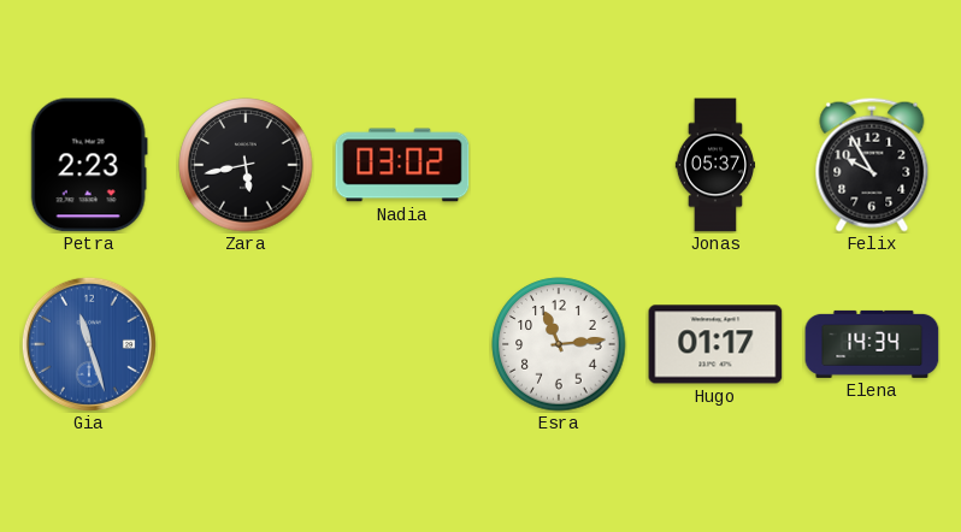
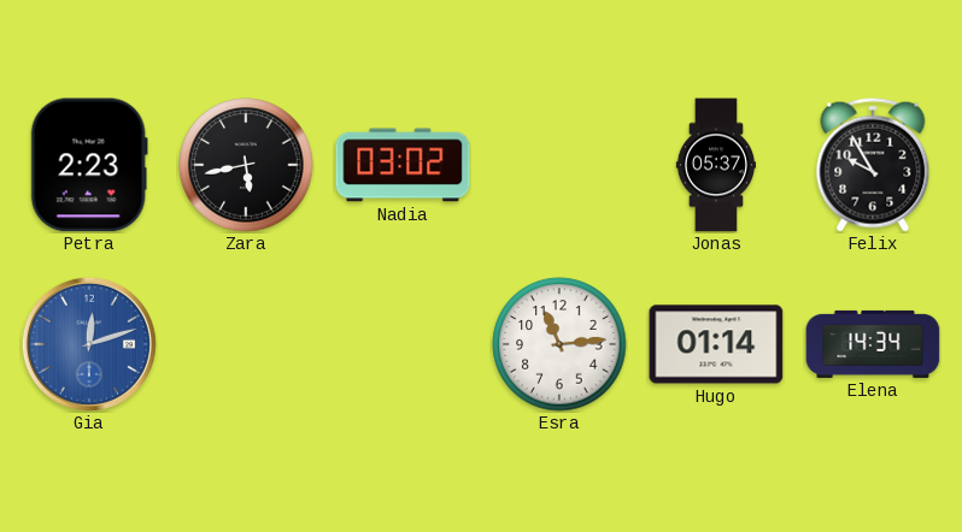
Gia: 11:27 -> 12:12 (89, 344)
Hugo: 01:17 -> 01:14 (716, 344)
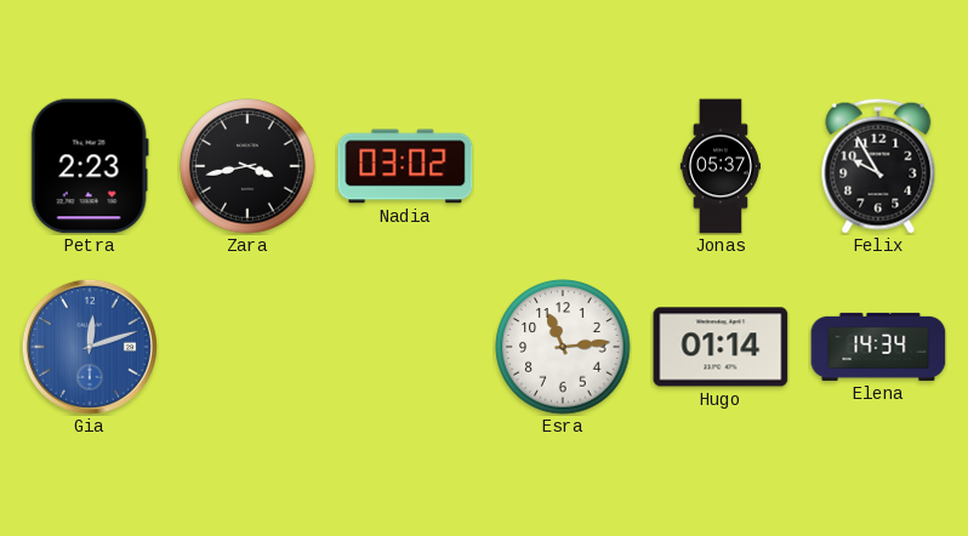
Zara: 5:43 -> 3:43 (247, 166)
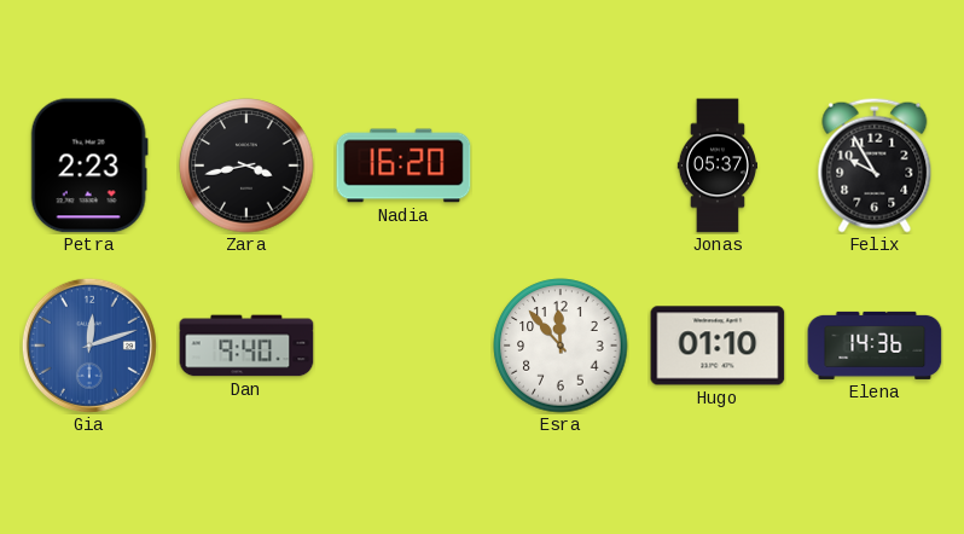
Nadia: 03:02 -> 16:20 (403, 166)
Dan: none -> 9:40 (246, 346)
Esra: 11:14 -> 11:53 (561, 346)
Hugo: 01:14 -> 01:10 (718, 346)
Elena: 14:34 -> 14:36 (875, 346)
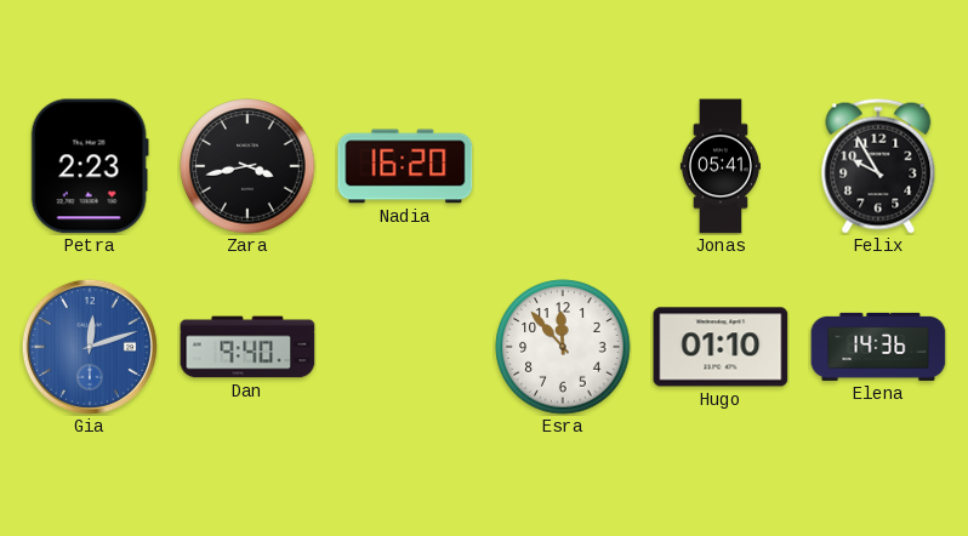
Jonas: 05:37 -> 05:41 (719, 166)
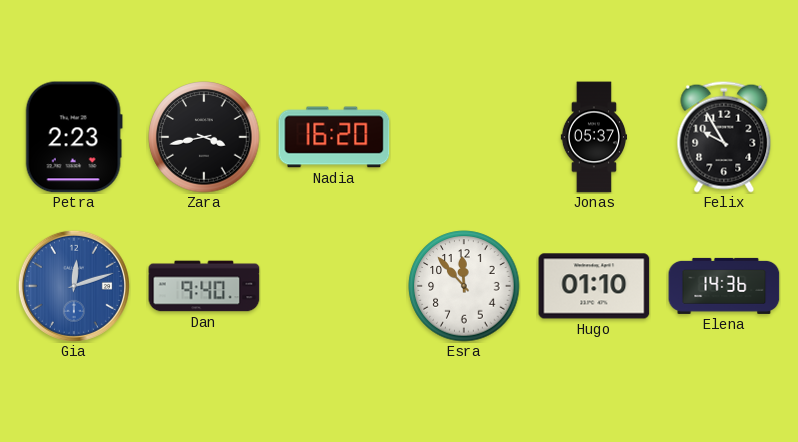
Jonas: 05:41 -> 05:37 (593, 137)
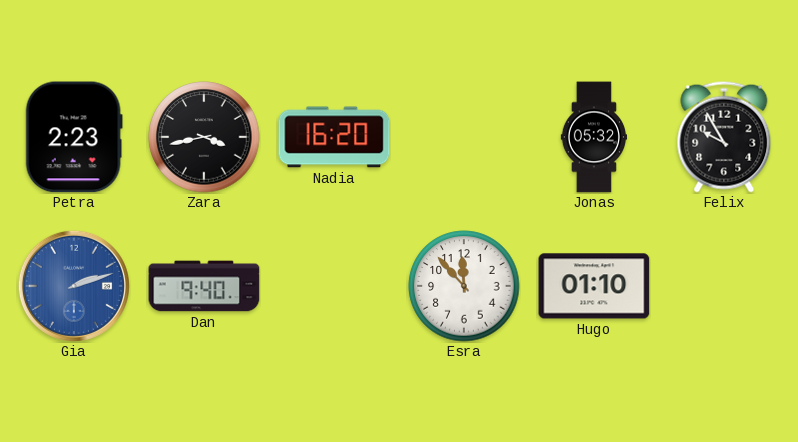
Jonas: 05:37 -> 05:32 (593, 137)
Gia: 12:12 -> 2:12 (74, 286)
Elena: 14:36 -> none (724, 286)
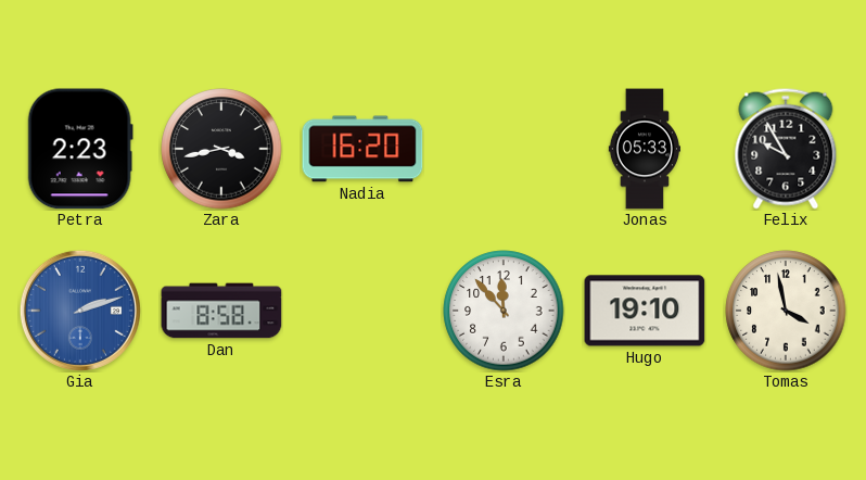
Jonas: 05:32 -> 05:33 (644, 149)
Dan: 9:40 -> 8:58 (221, 311)
Hugo: 01:10 -> 19:10 (645, 311)
Tomas: none -> 3:58 (786, 311)
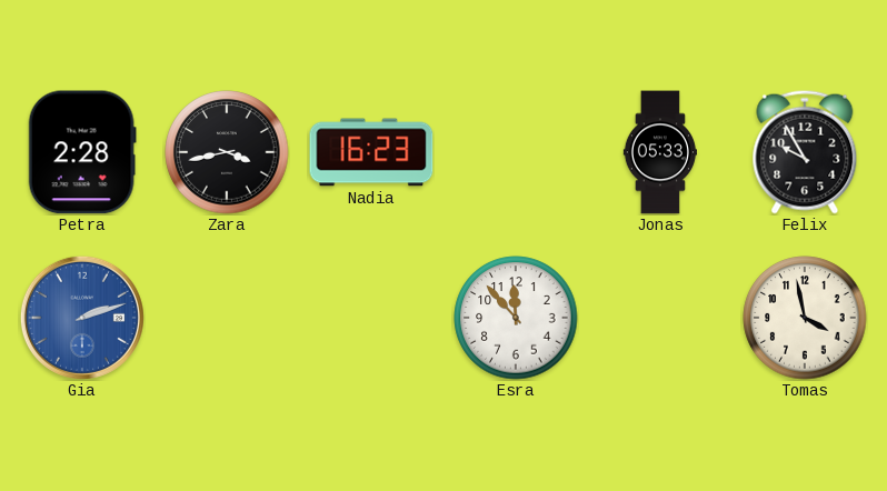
Petra: 2:23 -> 2:28 (82, 152)
Nadia: 16:20 -> 16:23 (371, 152)
Dan: 8:58 -> none (221, 311)
Hugo: 19:10 -> none (645, 311)
